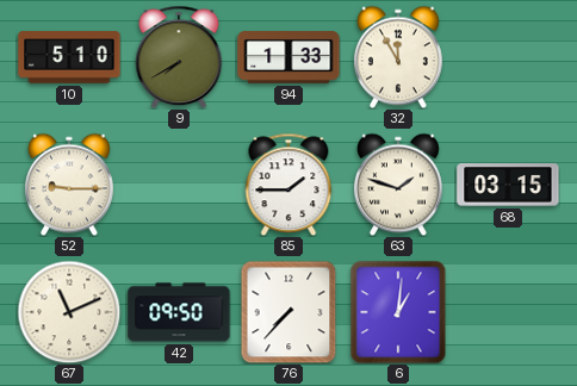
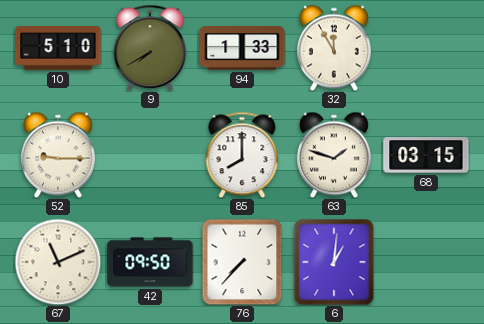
85: 1:45 -> 8:00 (242, 155)
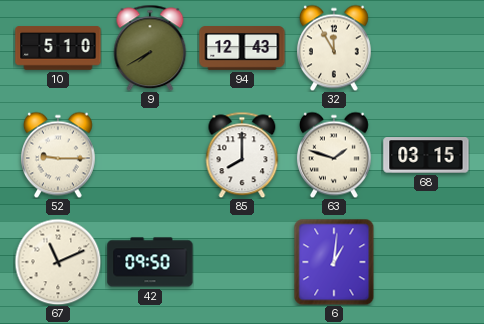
94: 1:33 -> 12:43 (242, 49)
76: 7:37 -> none (242, 262)
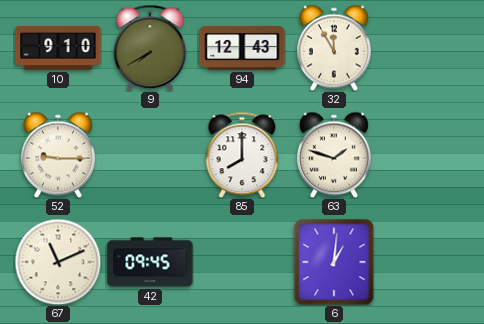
10: 5:10 -> 9:10 (58, 48)
68: 03:15 -> none (426, 155)
42: 09:50 -> 09:45 (150, 262)
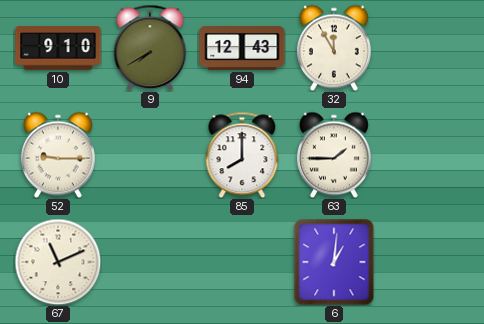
63: 1:48 -> 1:45 (334, 155)
42: 09:45 -> none (150, 262)
